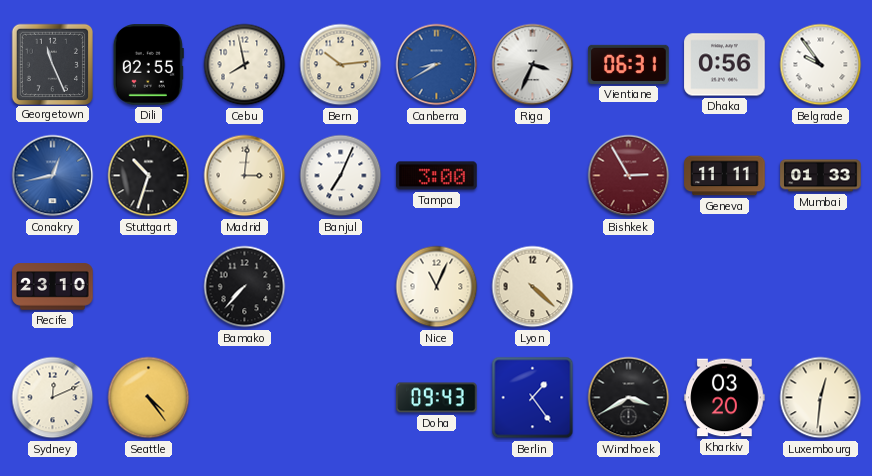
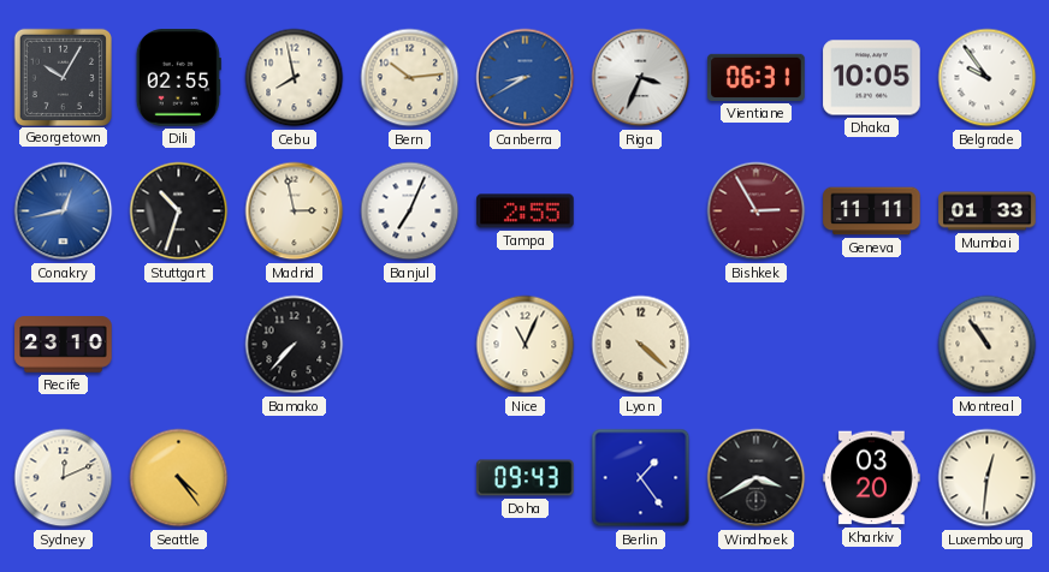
Georgetown: 11:26 -> 10:05 (63, 77)
Dhaka: 0:56 -> 10:05 (872, 78)
Madrid: 3:01 -> 2:58 (295, 211)
Tampa: 3:00 -> 2:55 (526, 211)
Montreal: none -> 10:54 (988, 345)
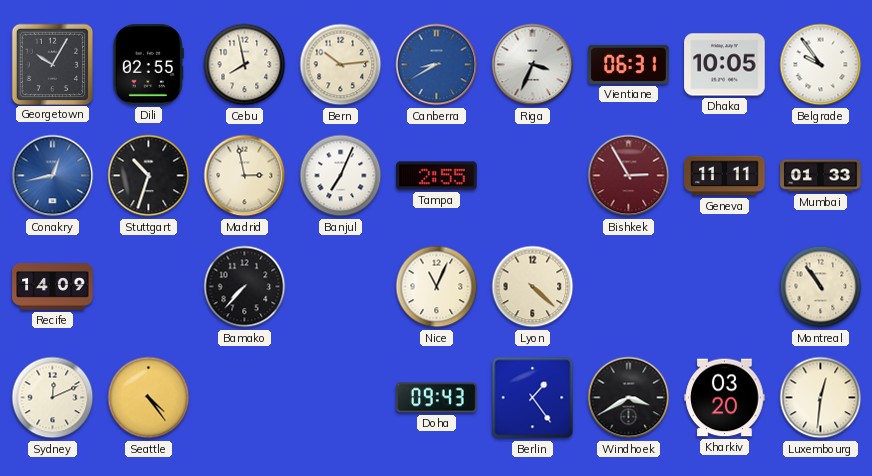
Recife: 23:10 -> 14:09 (53, 287)
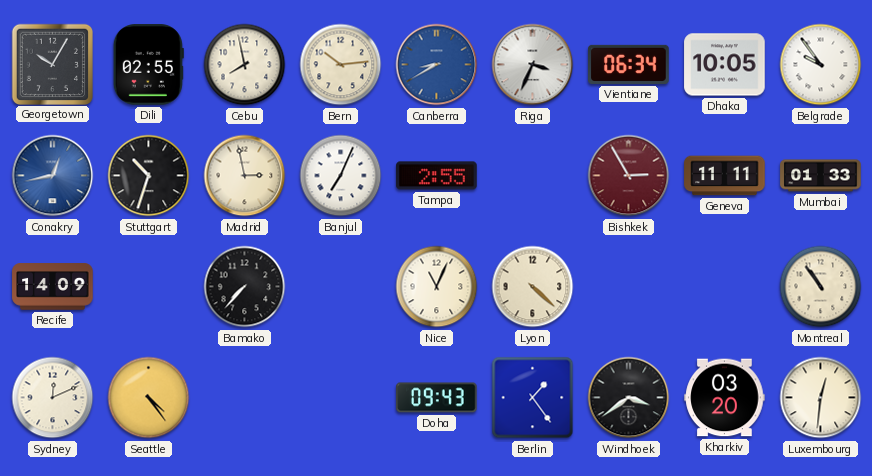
Vientiane: 06:31 -> 06:34 (629, 64)
Windhoek: 3:40 -> 3:39 (629, 398)
